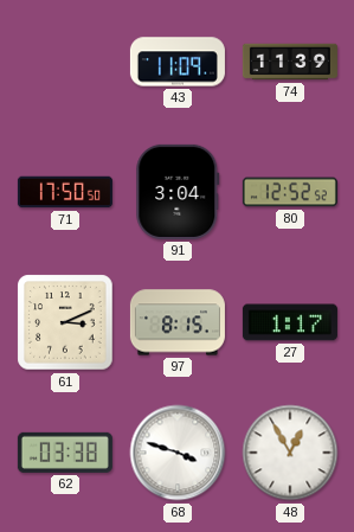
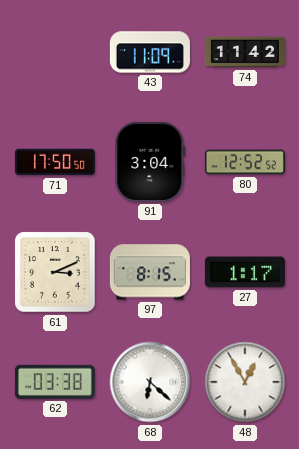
74: 11:39 -> 11:42 (245, 52)
68: 3:48 -> 6:22 (150, 382)
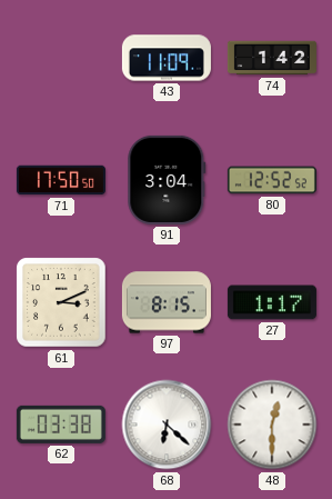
74: 11:42 -> 1:42 (272, 58)
48: 12:55 -> 12:30 (272, 425)
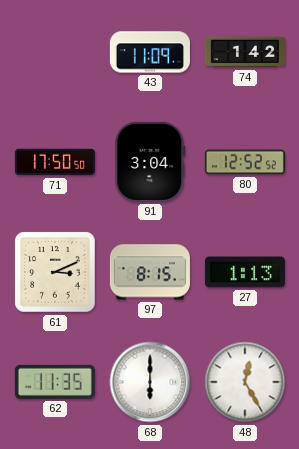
27: 1:17 -> 1:13 (245, 272)
62: 03:38 -> 11:35 (55, 382)
68: 6:22 -> 6:00 (150, 382)
48: 12:30 -> 12:25 (245, 382)
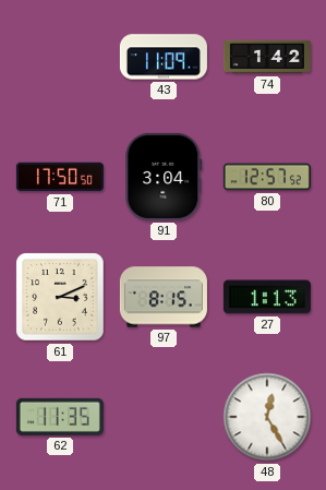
80: 12:52 -> 12:57 (267, 177)
68: 6:00 -> none (150, 382)
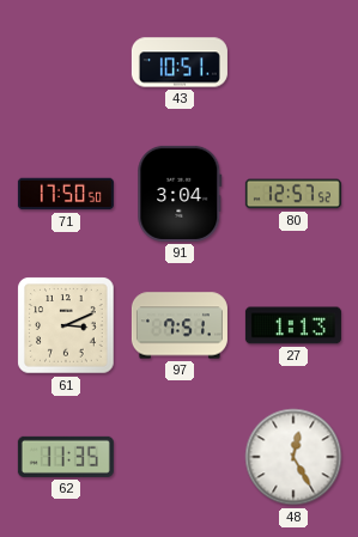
43: 11:09 -> 10:51 (180, 62)
74: 1:42 -> none (267, 57)
97: 8:15 -> 7:51 (180, 325)
